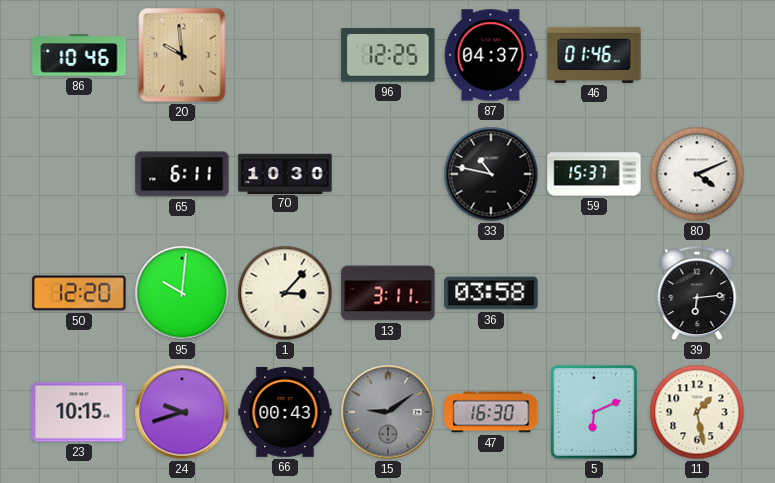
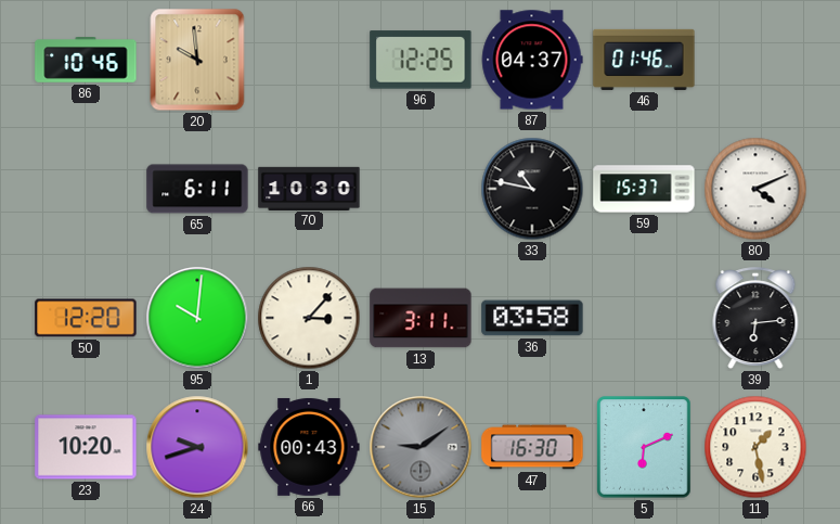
23: 10:15 -> 10:20 (86, 447)
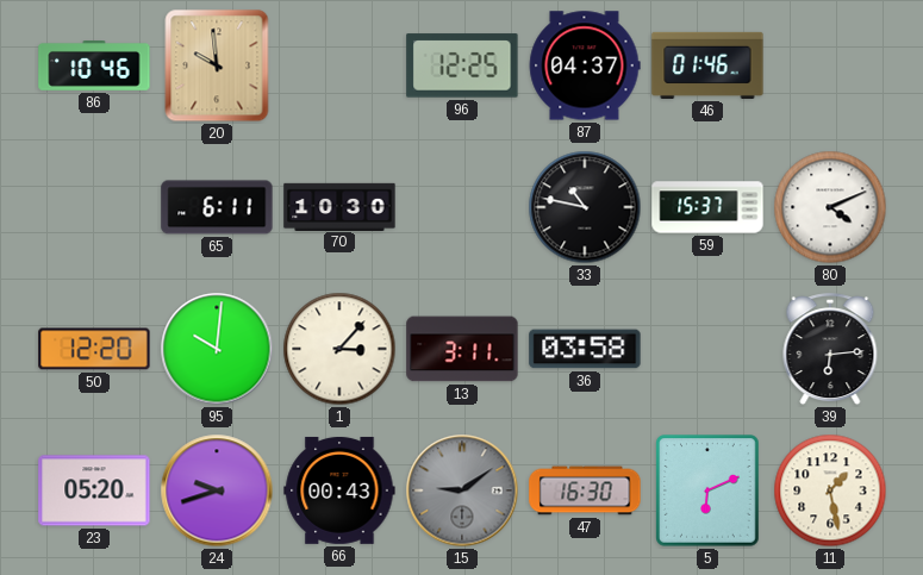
23: 10:20 -> 05:20 (94, 490)
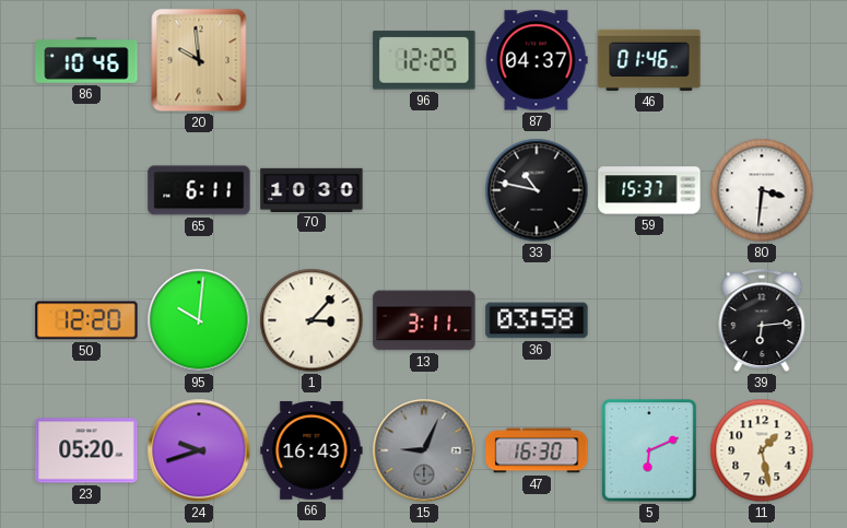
80: 4:11 -> 3:31 (762, 190)
66: 00:43 -> 16:43 (311, 450)
15: 9:09 -> 9:04 (424, 450)
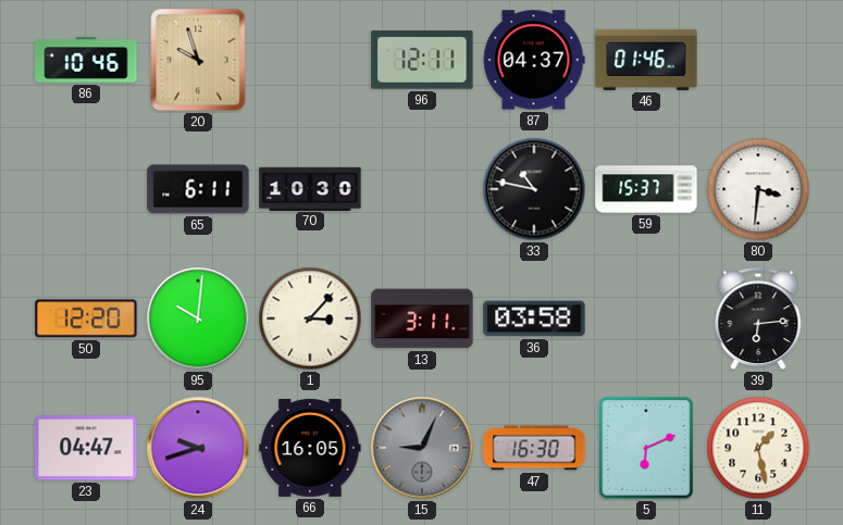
20: 9:59 -> 9:57 (198, 60)
96: 12:25 -> 12:11 (422, 60)
23: 05:20 -> 04:47 (86, 448)
66: 16:43 -> 16:05 (310, 448)
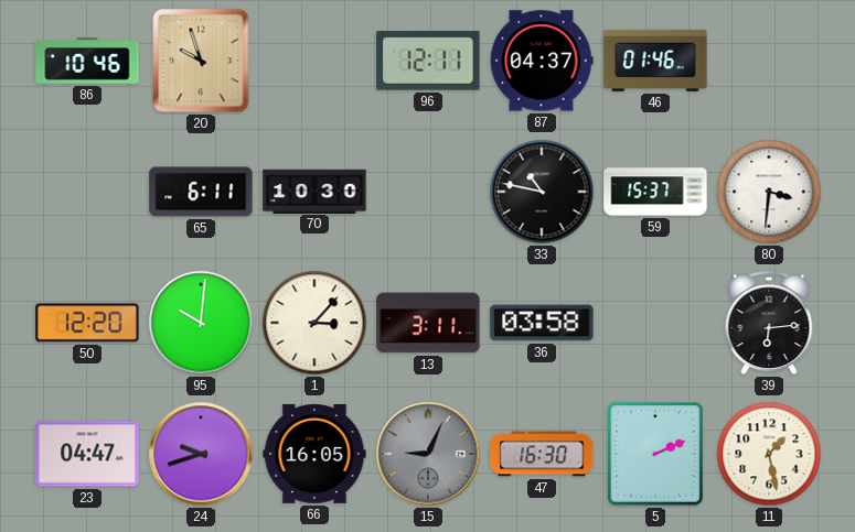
5: 6:11 -> 2:11 (655, 454)
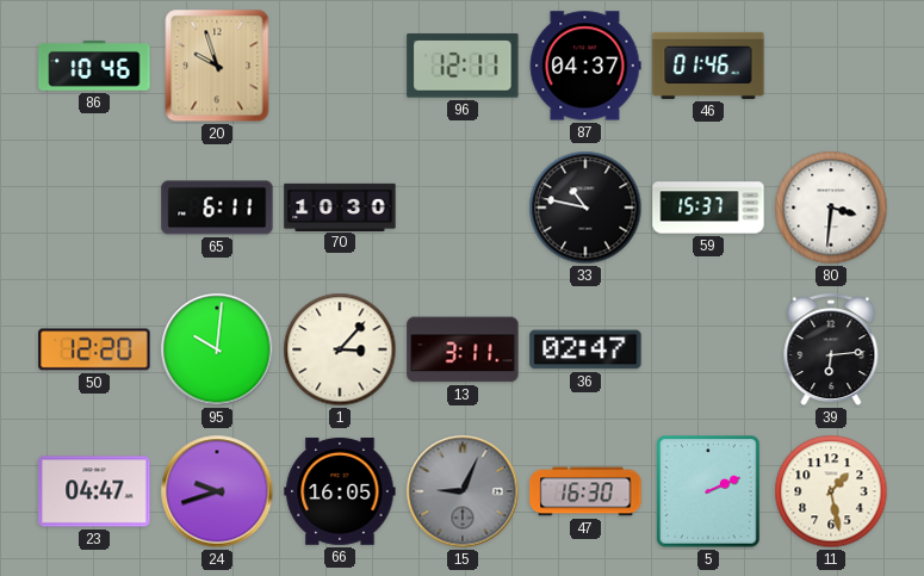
36: 03:58 -> 02:47 (585, 349)
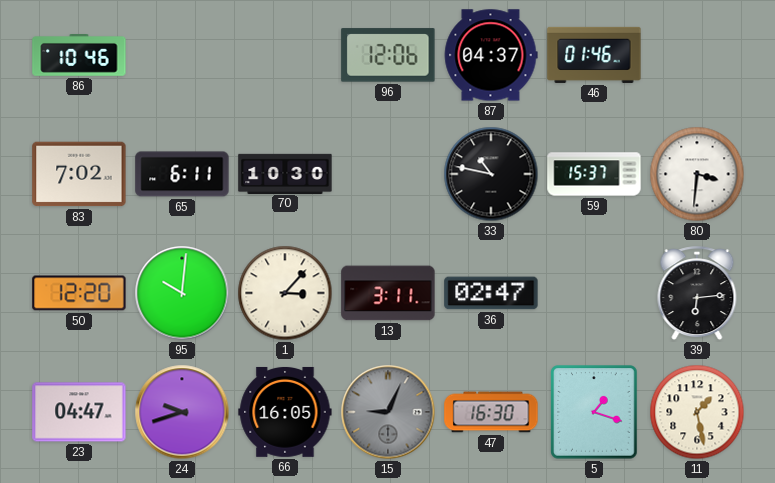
20: 9:57 -> none (217, 66)
96: 12:11 -> 12:06 (388, 55)
83: none -> 7:02 (79, 174)
5: 2:11 -> 1:18 (594, 412)
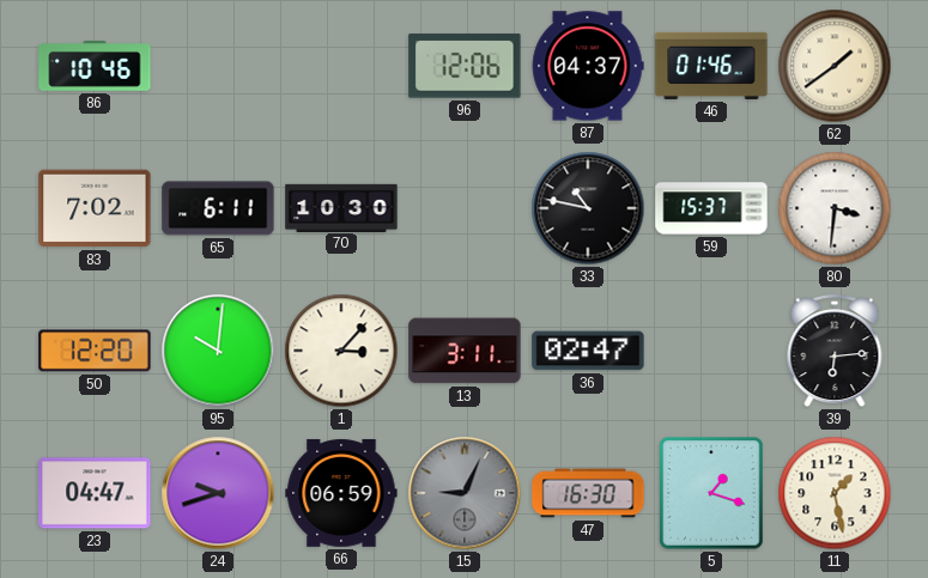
62: none -> 1:39 (835, 66)
66: 16:05 -> 06:59 (341, 493)
